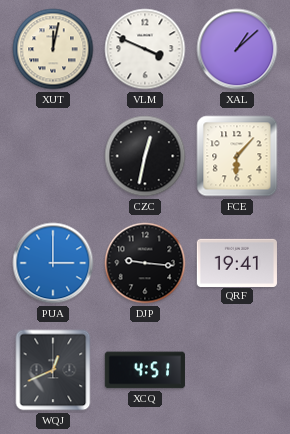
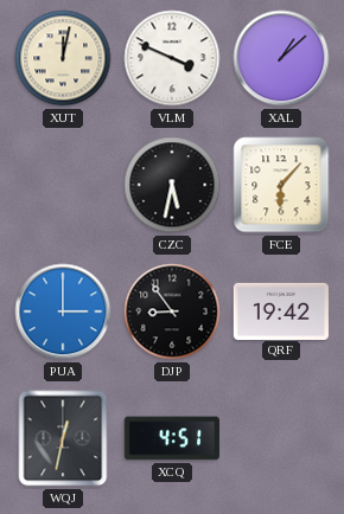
CZC: 12:32 -> 5:32 (172, 185)
DJP: 9:16 -> 8:54 (172, 311)
QRF: 19:41 -> 19:42 (281, 310)
WQJ: 12:41 -> 12:32 (63, 438)
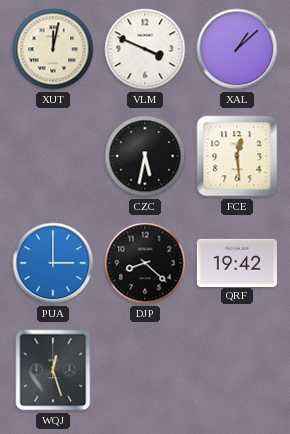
FCE: 6:07 -> 12:29 (237, 156)
DJP: 8:54 -> 8:22 (145, 263)
WQJ: 12:32 -> 12:27 (53, 370)
XCQ: 4:51 -> none (172, 438)
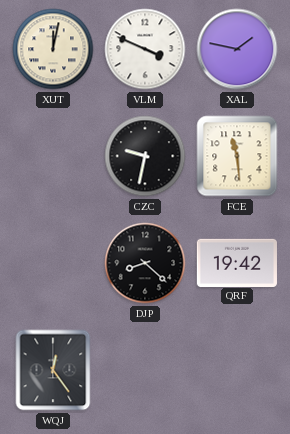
XAL: 1:08 -> 1:47 (237, 49)
CZC: 5:32 -> 9:32 (145, 156)
FCE: 12:29 -> 11:29 (237, 156)
PUA: 3:00 -> none (53, 263)
WQJ: 12:27 -> 12:24 (53, 370)
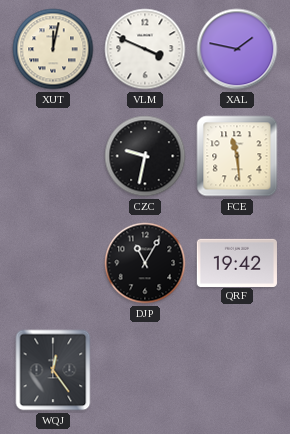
DJP: 8:22 -> 11:05 (145, 263)
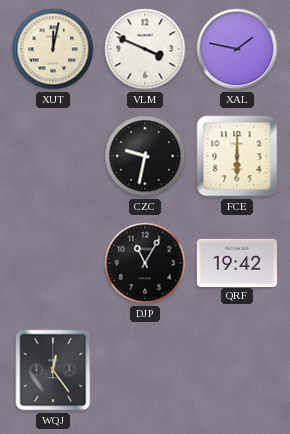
FCE: 11:29 -> 6:00 (237, 156)
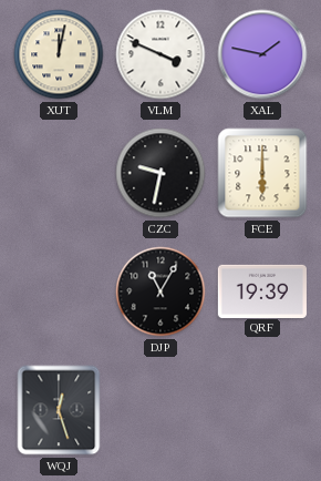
QRF: 19:42 -> 19:39 (262, 290)
WQJ: 12:24 -> 12:27 (59, 410)
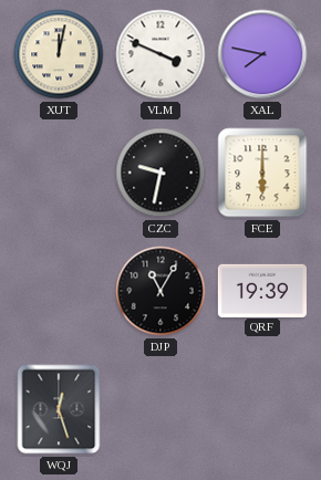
XAL: 1:47 -> 7:47 (262, 54)
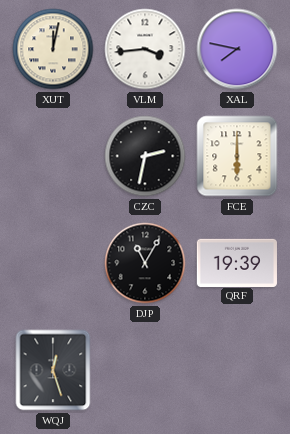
VLM: 3:49 -> 3:44 (145, 49)
CZC: 9:32 -> 2:32 (145, 156)
